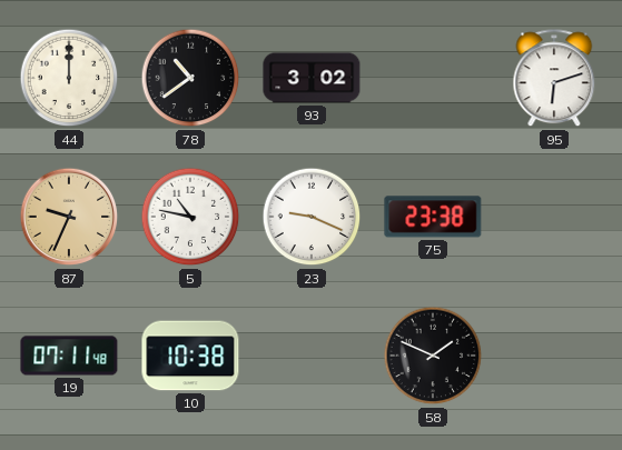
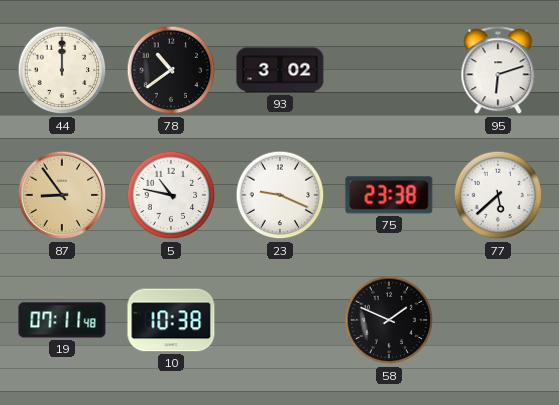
87: 9:34 -> 8:54 (62, 195)
77: none -> 5:38 (498, 195)
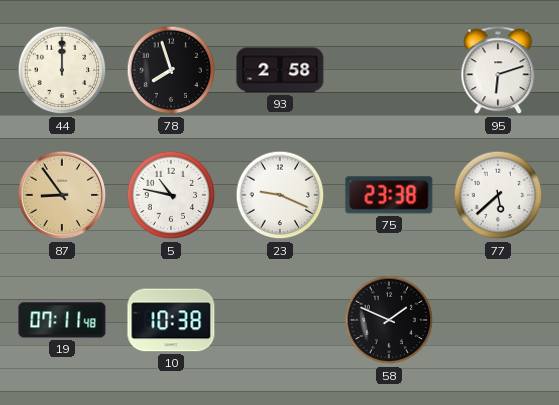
78: 10:39 -> 7:57 (171, 70)
93: 3:02 -> 2:58 (280, 70)
